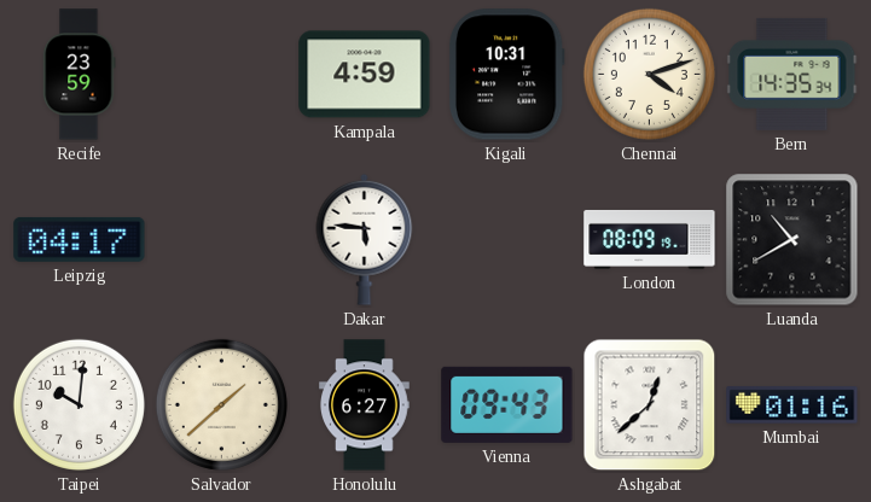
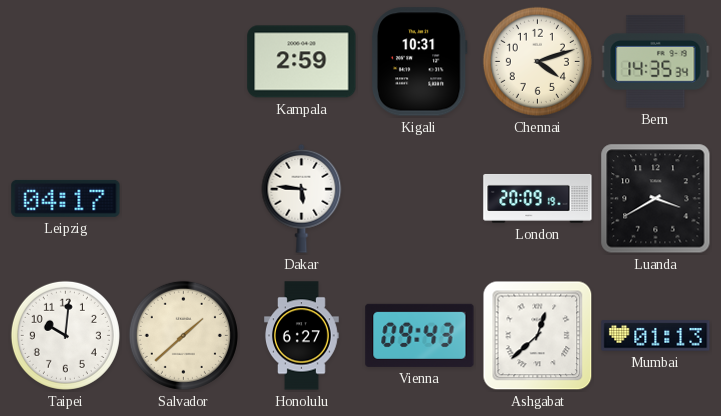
Recife: 23:59 -> none (80, 75)
Kampala: 4:59 -> 2:59 (302, 62)
London: 08:09 -> 20:09 (538, 198)
Luanda: 10:40 -> 3:40 (656, 199)
Mumbai: 01:16 -> 01:13 (656, 336)
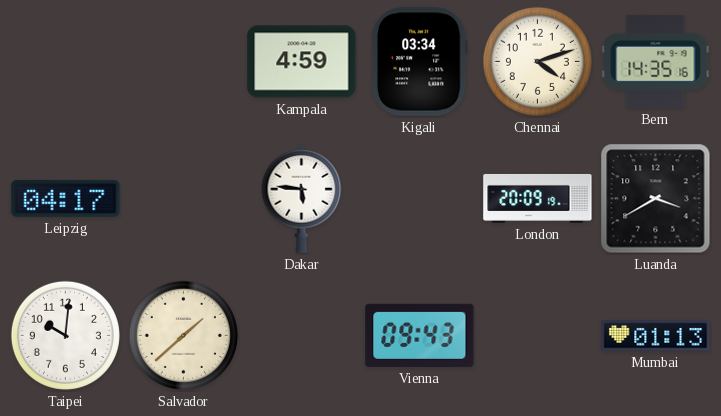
Kampala: 2:59 -> 4:59 (302, 62)
Kigali: 10:31 -> 03:34 (419, 62)
Bern: 14:35:34 -> 14:35:16 (656, 61)
Honolulu: 6:27 -> none (302, 336)
Ashgabat: 12:38 -> none (538, 336)
